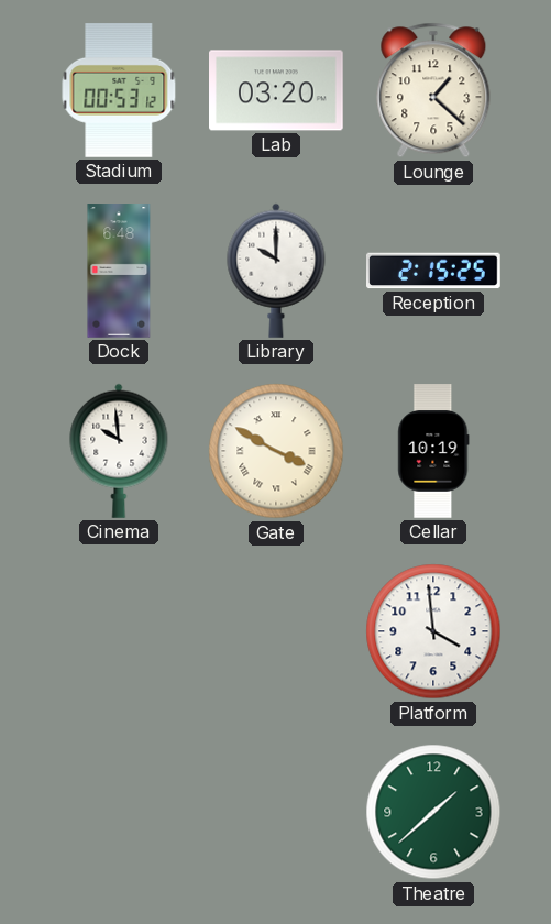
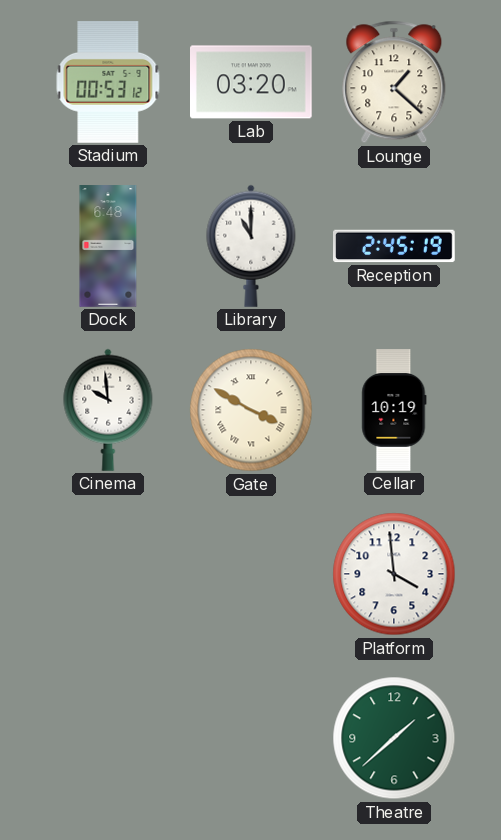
Library: 10:00 -> 11:00 (251, 246)
Reception: 2:15 -> 2:45 (395, 246)
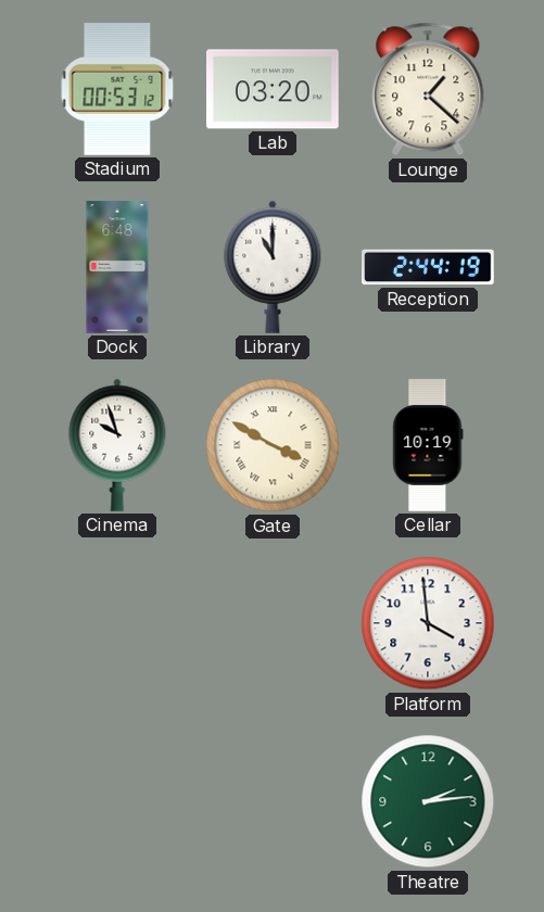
Reception: 2:45 -> 2:44 (429, 267)
Cinema: 9:59 -> 9:57 (117, 445)
Theatre: 1:38 -> 2:14 (428, 801)
